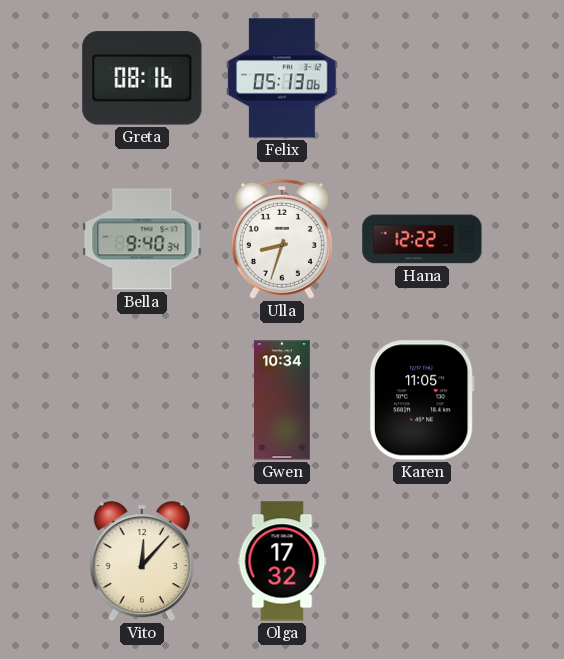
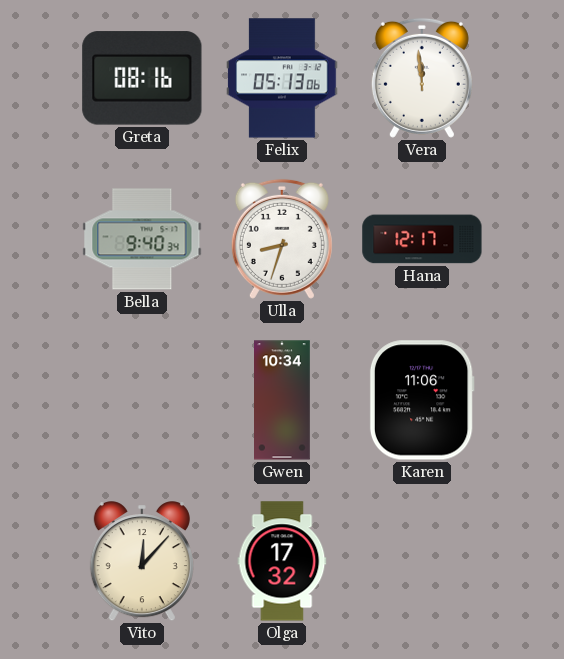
Vera: none -> 11:59 (422, 78)
Hana: 12:22 -> 12:17 (422, 239)
Karen: 11:05 -> 11:06 (422, 400)
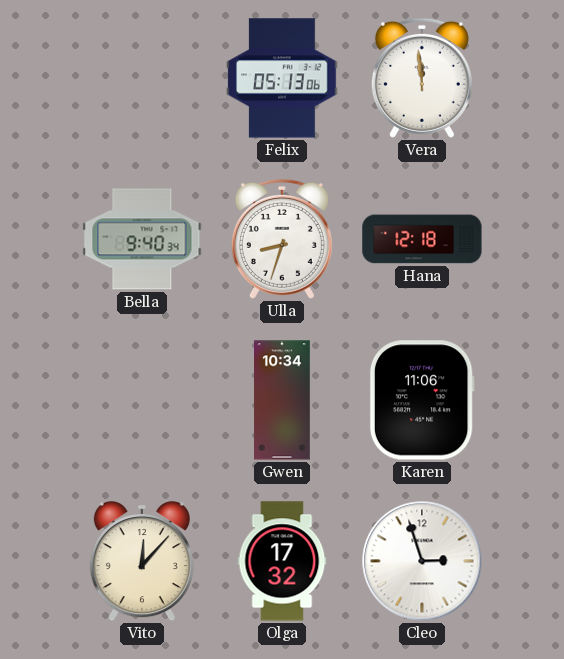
Greta: 08:16 -> none (142, 78)
Hana: 12:17 -> 12:18 (422, 239)
Cleo: none -> 2:57 (422, 561)
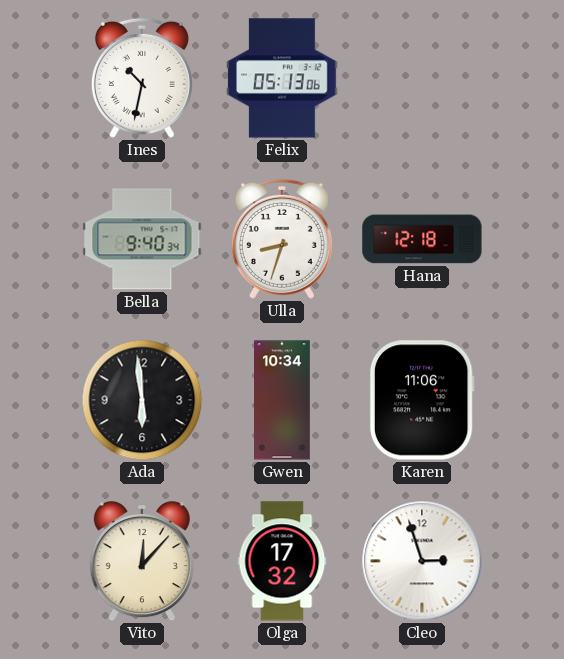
Ines: none -> 10:32 (142, 78)
Vera: 11:59 -> none (422, 78)
Ada: none -> 5:59 (142, 400)
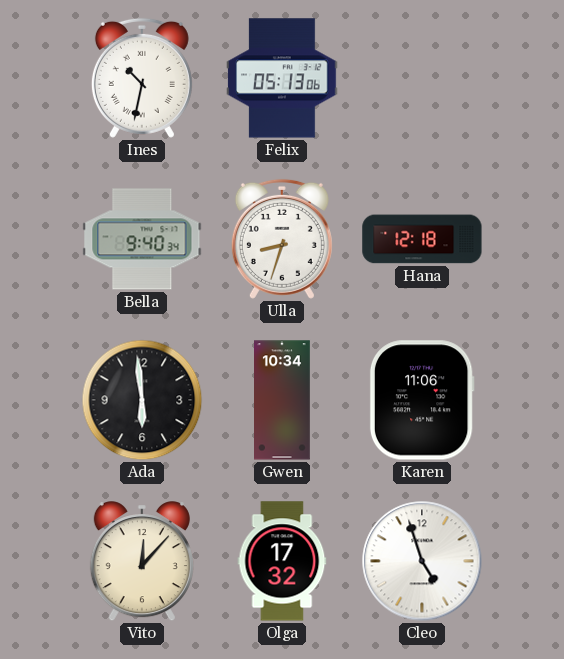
Cleo: 2:57 -> 4:57 (422, 561)
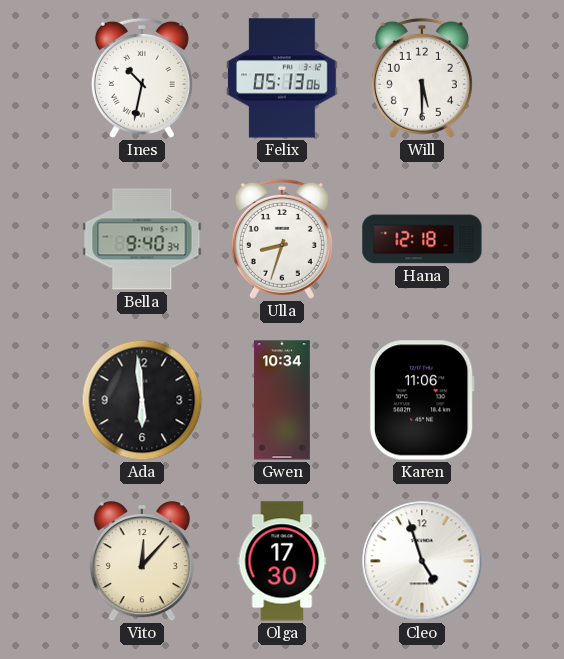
Will: none -> 5:30 (422, 78)
Olga: 17:32 -> 17:30 (282, 561)
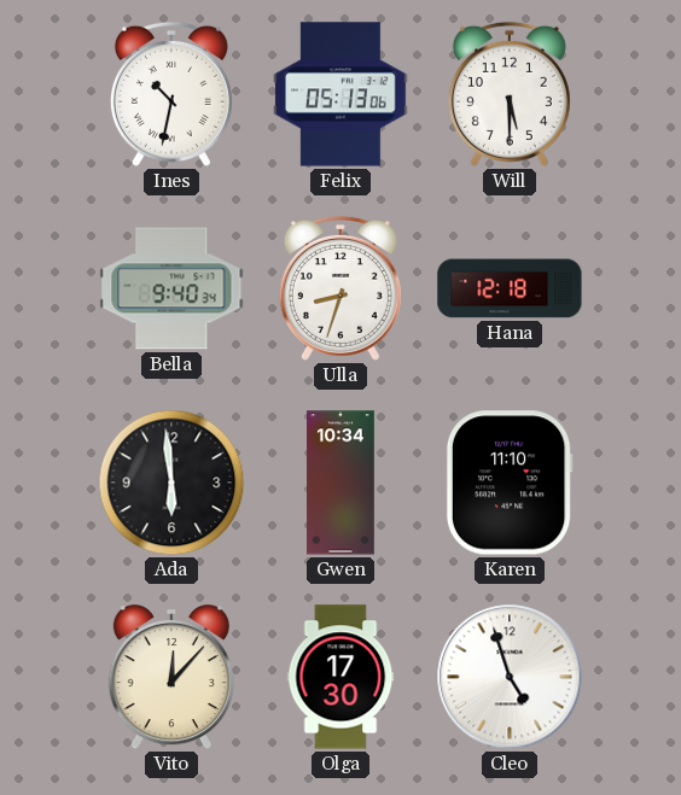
Karen: 11:06 -> 11:10 (510, 483)
